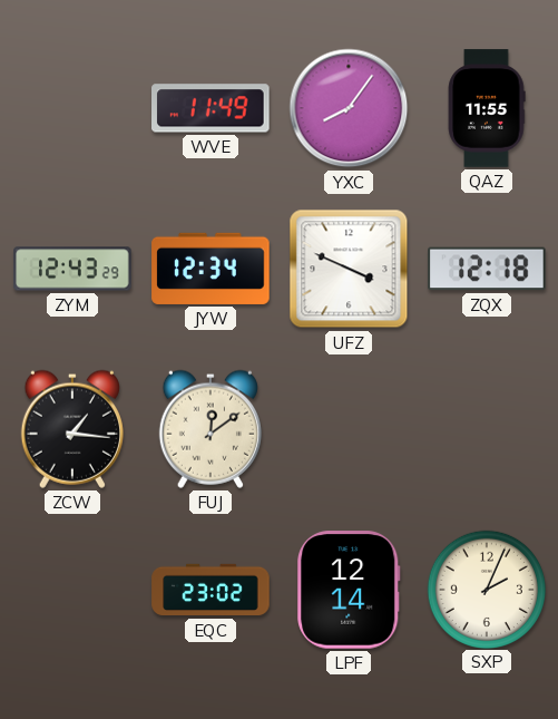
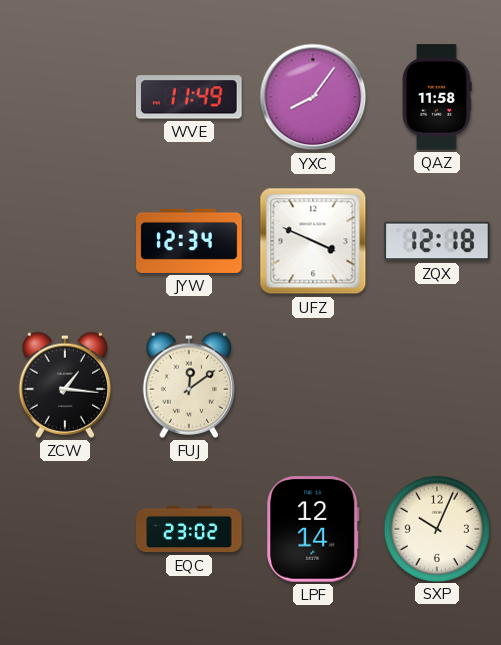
QAZ: 11:55 -> 11:58 (437, 97)
ZYM: 12:43 -> none (72, 269)
SXP: 2:04 -> 10:04 (436, 528)
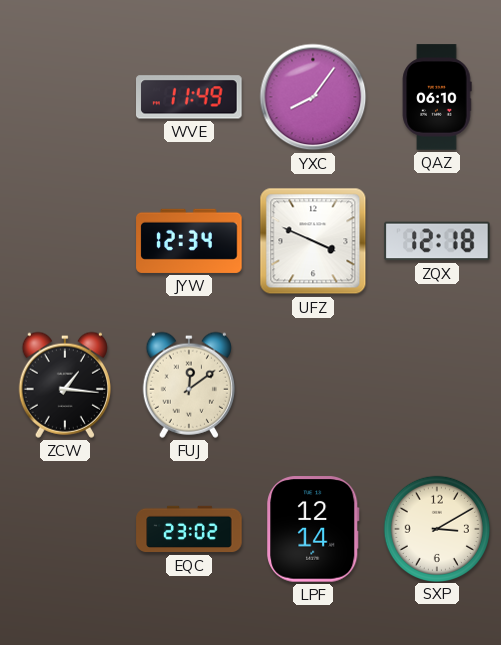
QAZ: 11:58 -> 06:10 (437, 97)
SXP: 10:04 -> 3:10 (436, 528)
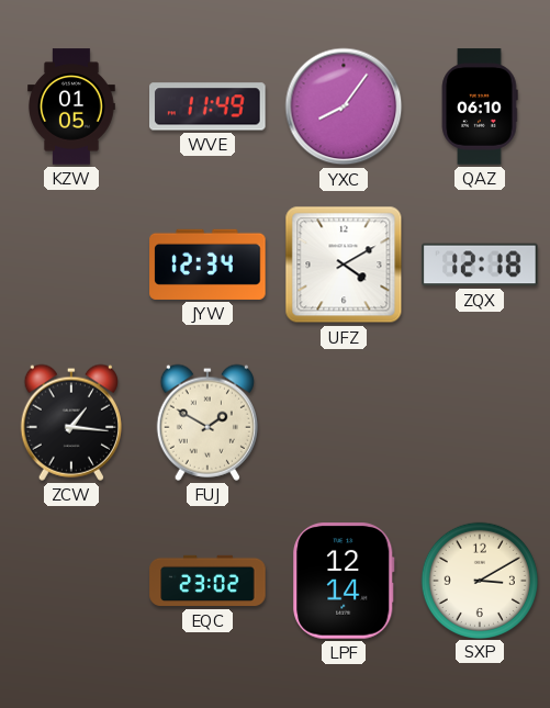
KZW: none -> 01:05 (72, 106)
UFZ: 3:49 -> 4:10 (344, 265)
FUJ: 12:09 -> 1:50 (207, 423)
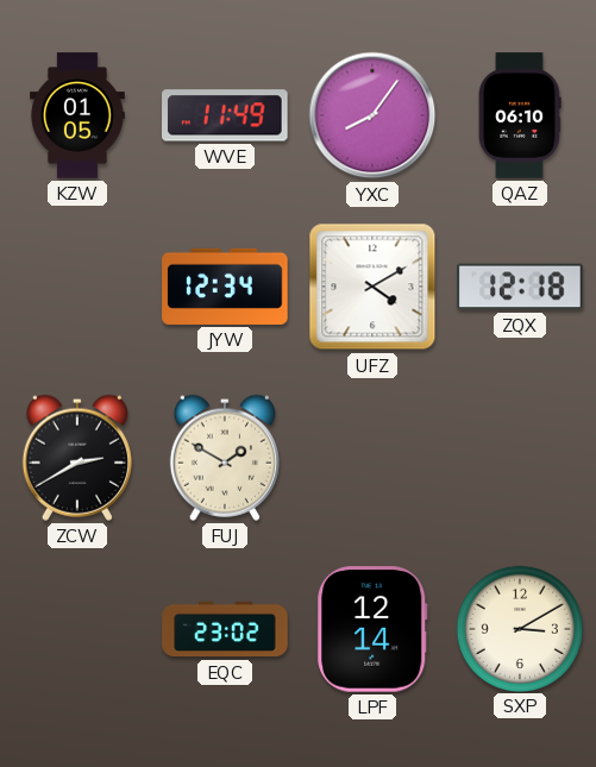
ZCW: 1:16 -> 2:40 (77, 458)
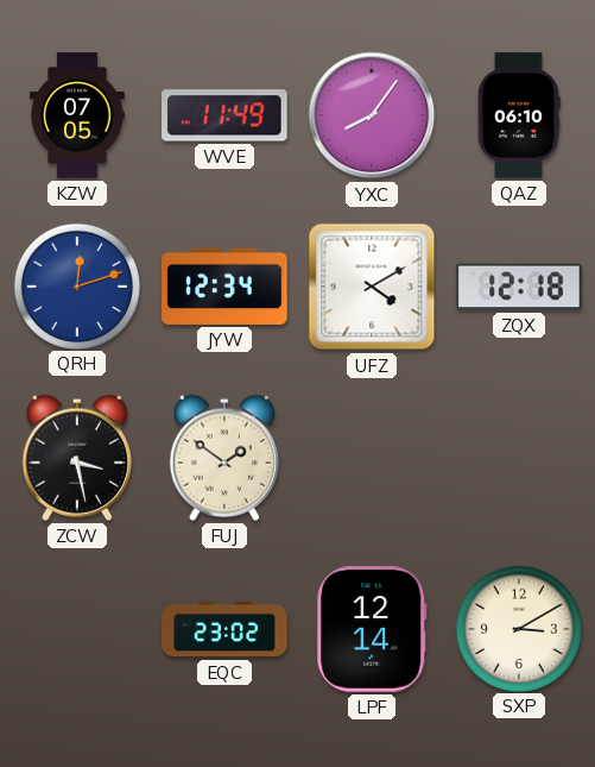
KZW: 01:05 -> 07:05 (78, 115)
QRH: none -> 12:12 (76, 285)
ZCW: 2:40 -> 3:28 (77, 458)
FUJ: 1:50 -> 1:51 (224, 458)
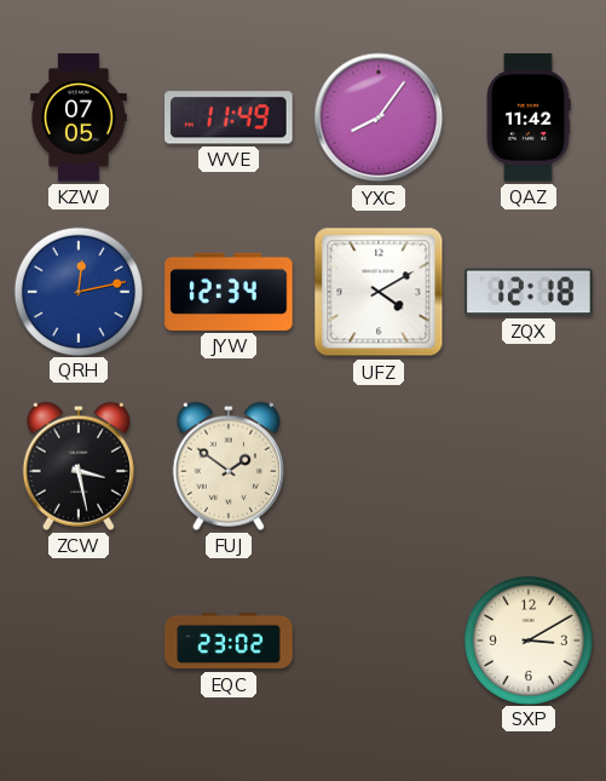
QAZ: 06:10 -> 11:42 (529, 117)
QRH: 12:12 -> 12:13 (77, 291)
LPF: 12:14 -> none (372, 629)
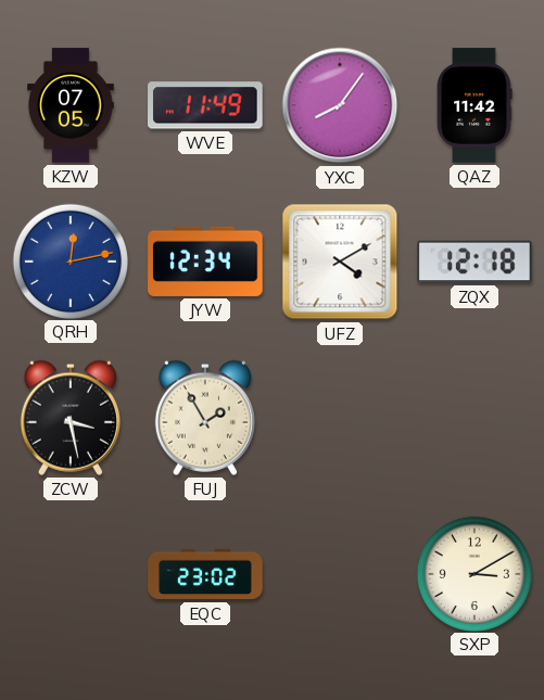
FUJ: 1:51 -> 1:55 (205, 418)
